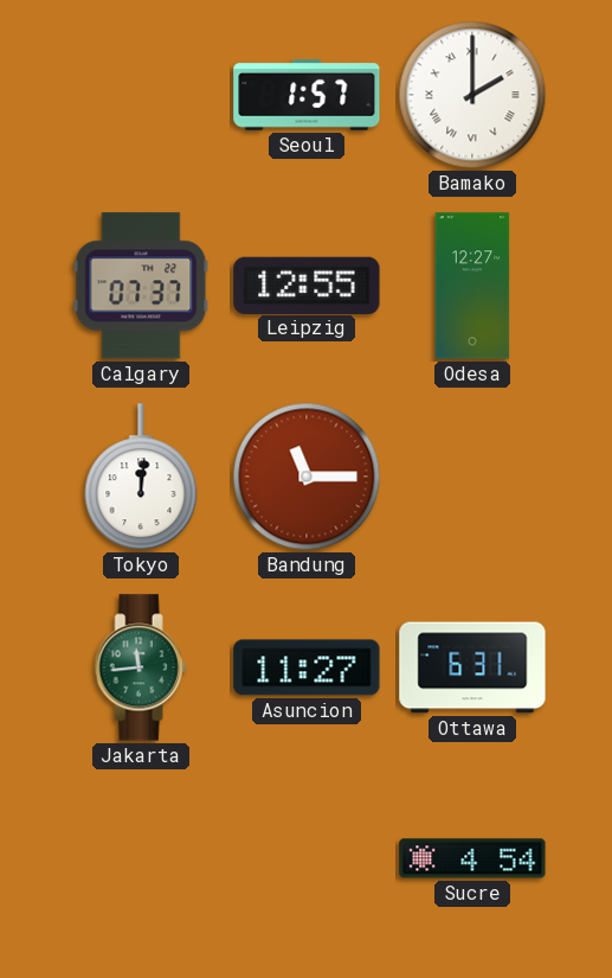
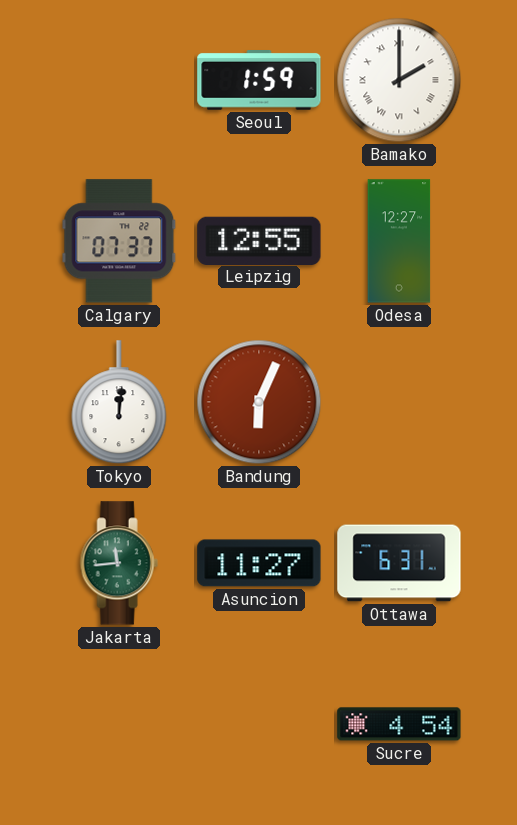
Seoul: 1:57 -> 1:59 (259, 81)
Bandung: 11:15 -> 6:04 (259, 402)
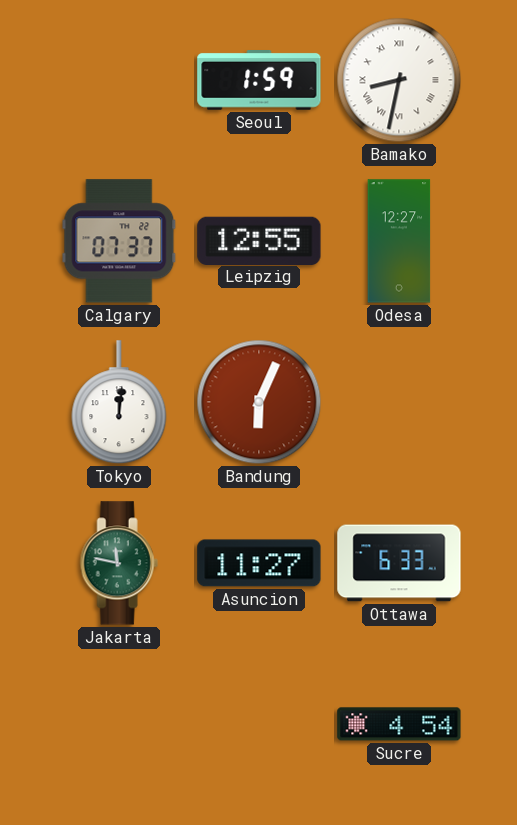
Bamako: 2:00 -> 8:32 (399, 80)
Jakarta: 11:44 -> 11:47 (119, 563)
Ottawa: 6:31 -> 6:33 (399, 563)
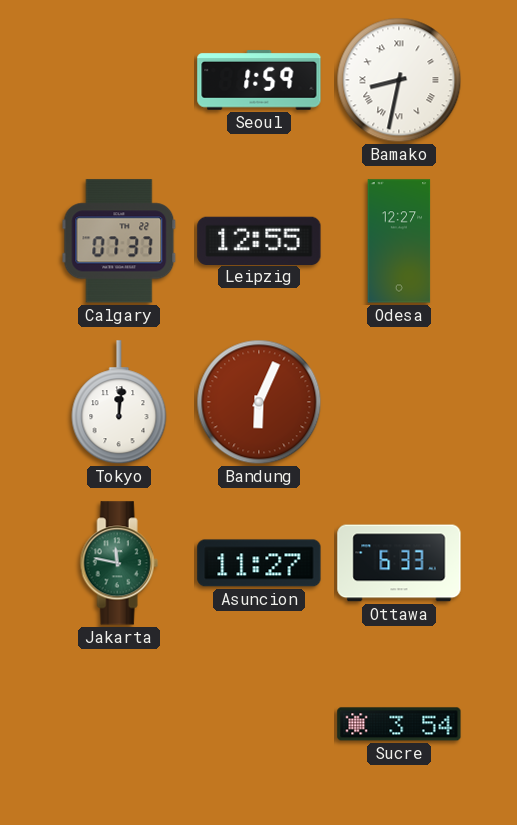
Sucre: 4:54 -> 3:54 (399, 724)
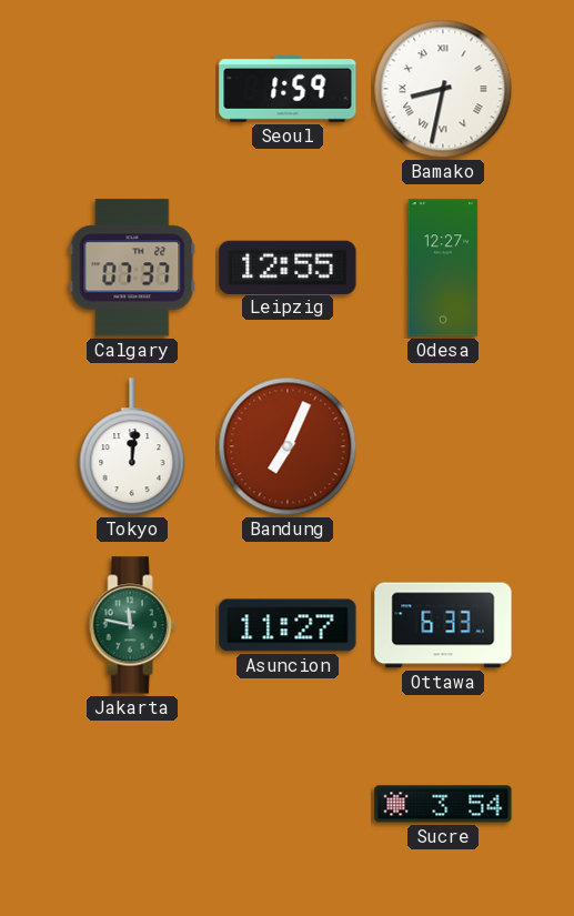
Bandung: 6:04 -> 7:04 (288, 446)
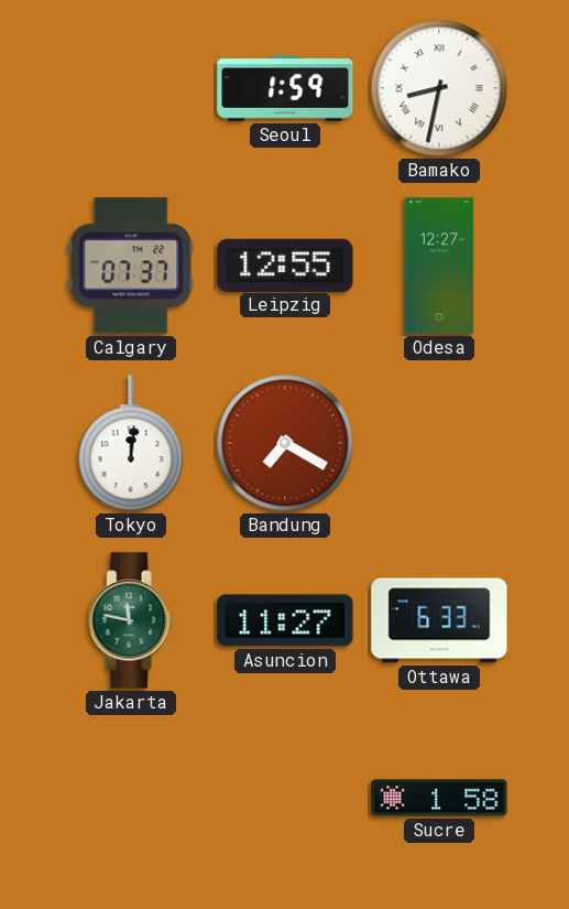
Bandung: 7:04 -> 7:20 (285, 443)
Sucre: 3:54 -> 1:58 (439, 798)
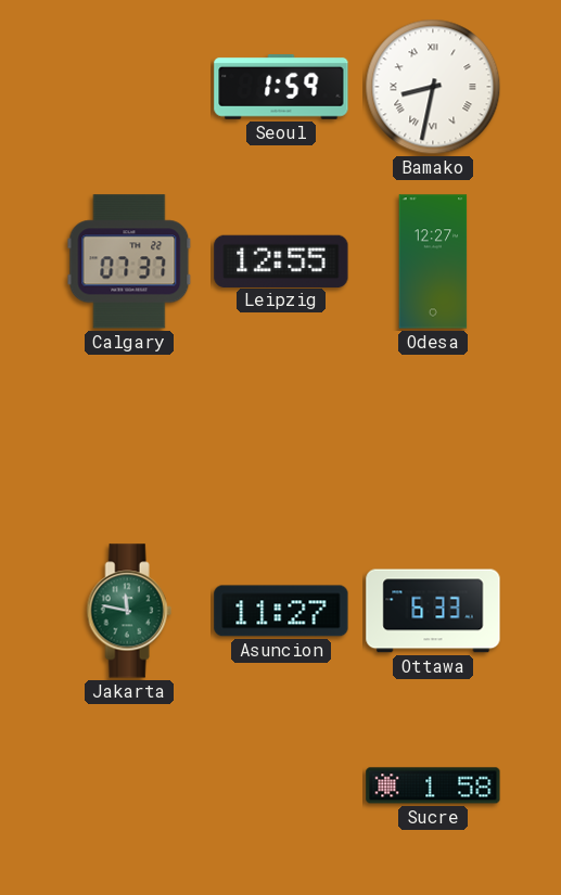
Tokyo: 12:01 -> none (131, 444)
Bandung: 7:20 -> none (285, 443)
